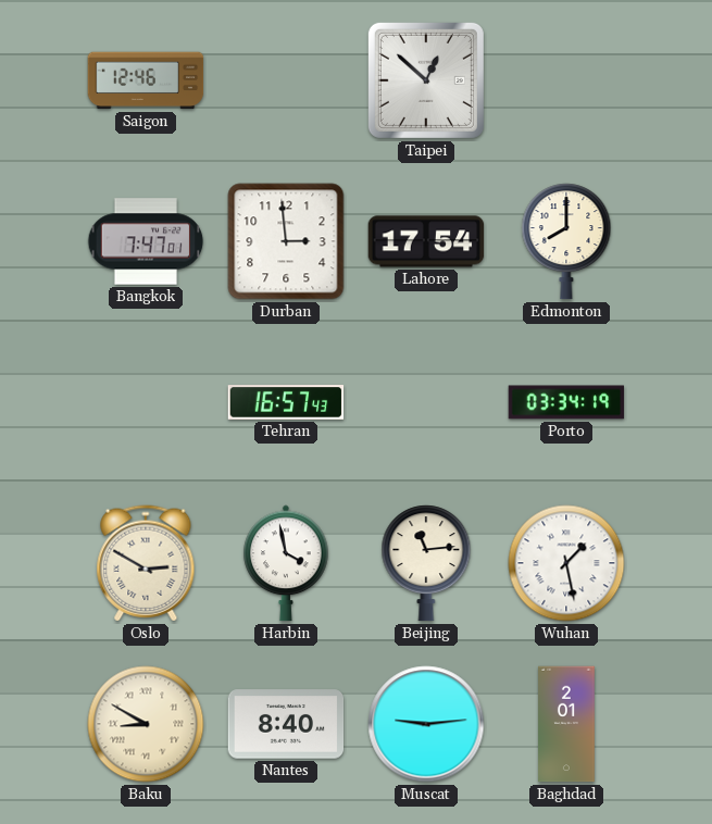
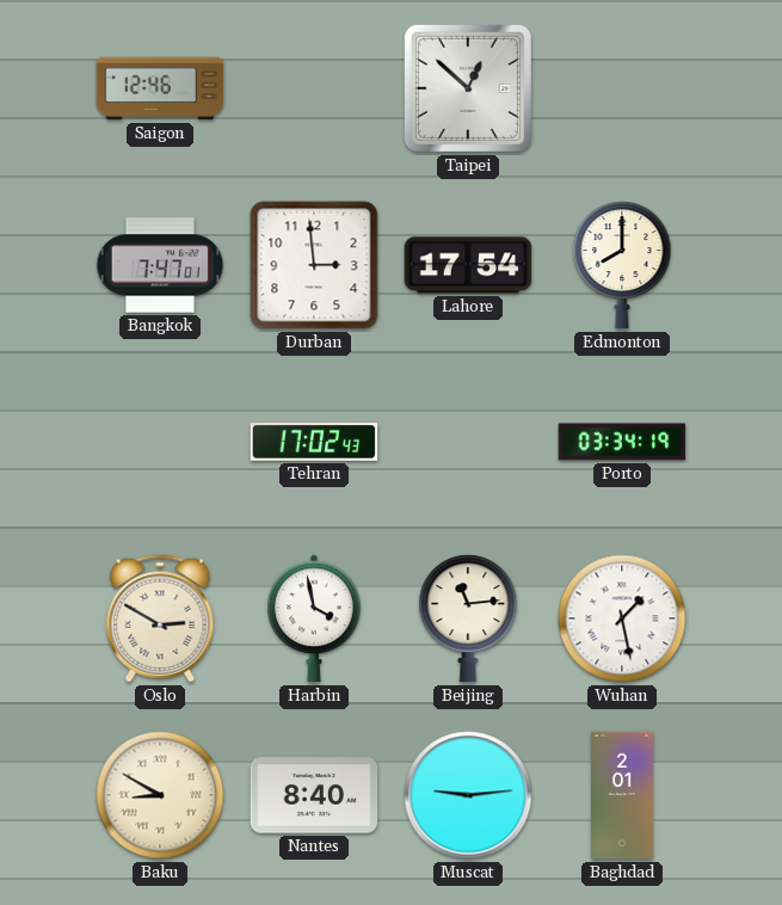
Tehran: 16:57 -> 17:02 (314, 442)
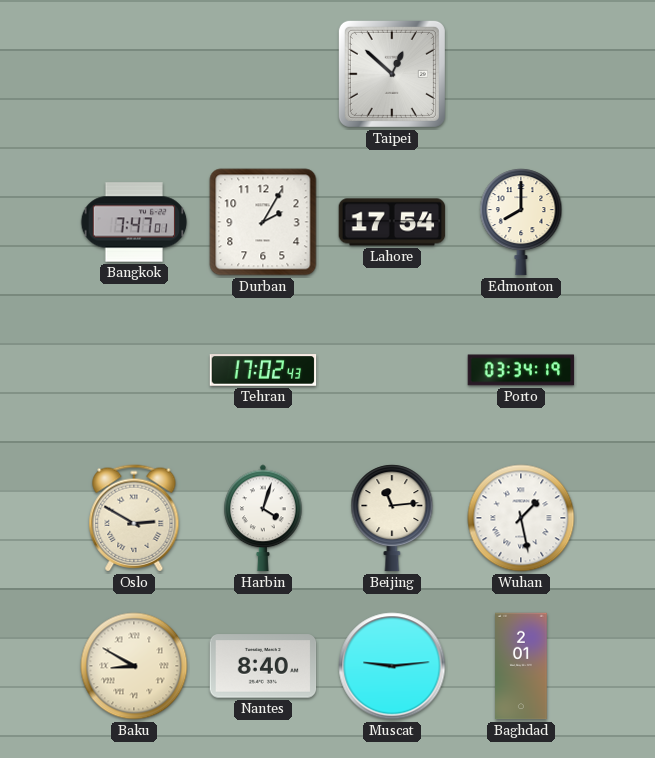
Saigon: 12:46 -> none (160, 88)
Durban: 2:59 -> 2:05 (263, 222)
Harbin: 3:58 -> 4:03 (263, 518)
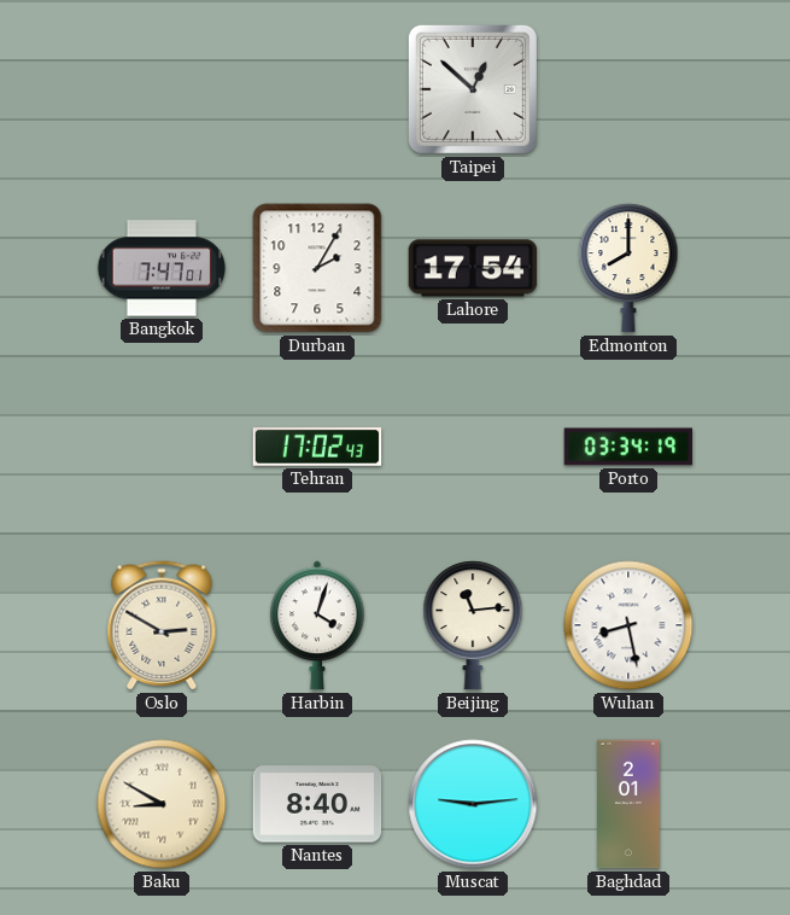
Wuhan: 1:28 -> 8:28 (628, 625)
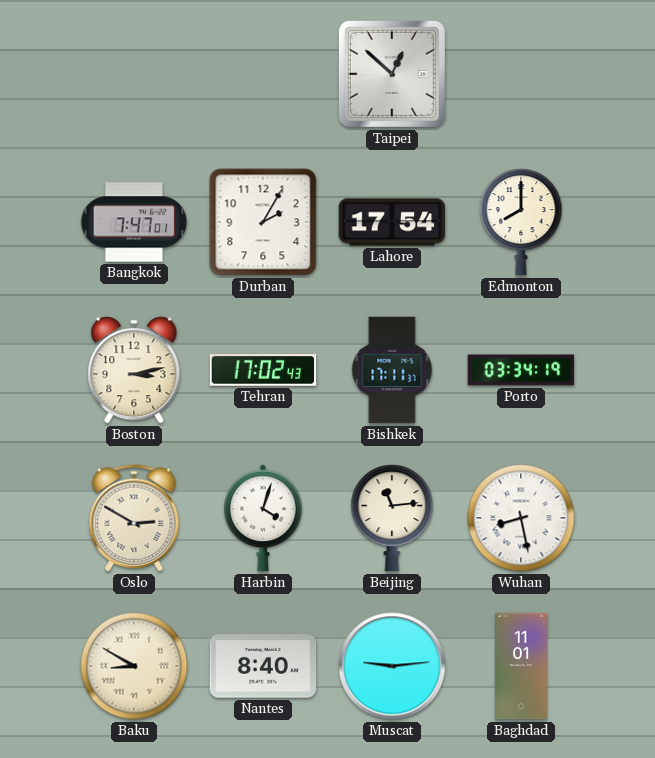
Boston: none -> 3:13 (134, 370)
Bishkek: none -> 17:11 (392, 370)
Baghdad: 2:01 -> 11:01 (521, 666)
